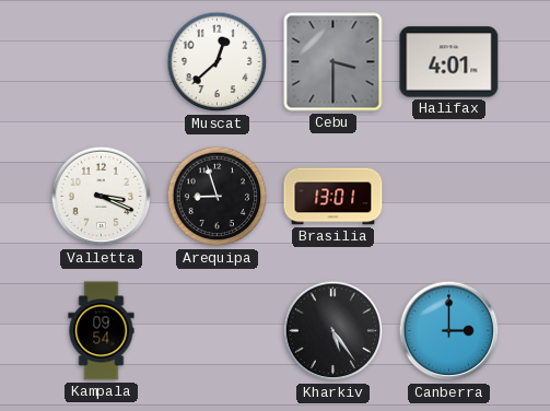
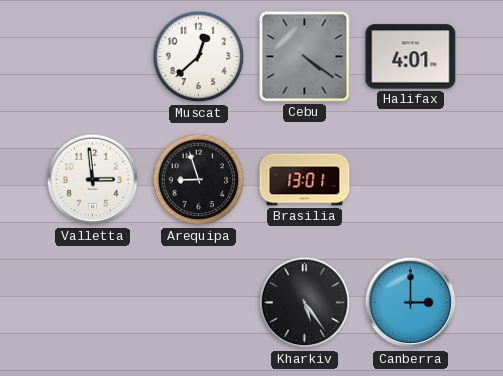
Cebu: 3:30 -> 4:21 (305, 57)
Valletta: 3:19 -> 2:59 (93, 180)
Kampala: 09:54 -> none (102, 331)
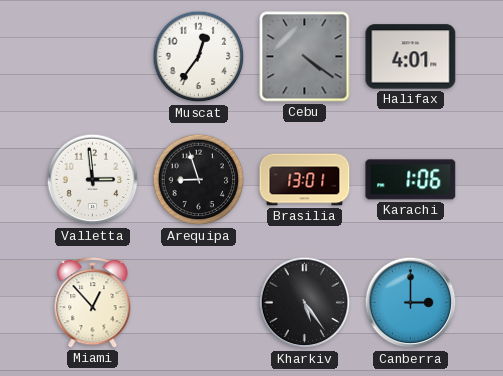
Muscat: 12:38 -> 12:36 (199, 57)
Karachi: none -> 1:06 (411, 180)
Miami: none -> 12:53 (93, 303)
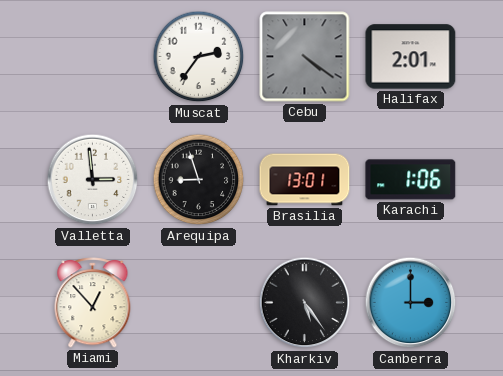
Muscat: 12:36 -> 2:36 (199, 57)
Halifax: 4:01 -> 2:01 (411, 57)
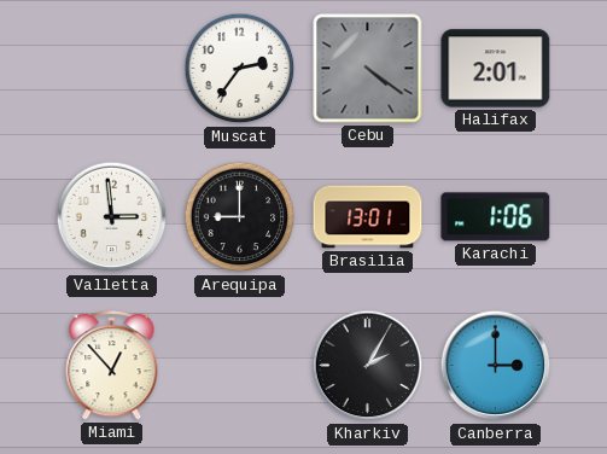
Arequipa: 8:57 -> 9:00 (240, 217)
Kharkiv: 5:24 -> 2:05 (368, 366)
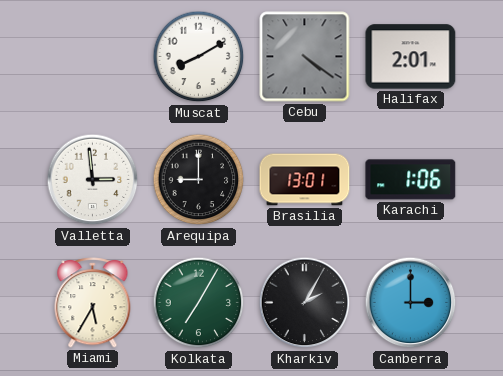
Muscat: 2:36 -> 8:10 (199, 57)
Miami: 12:53 -> 5:35 (93, 303)
Kolkata: none -> 7:05 (199, 303)
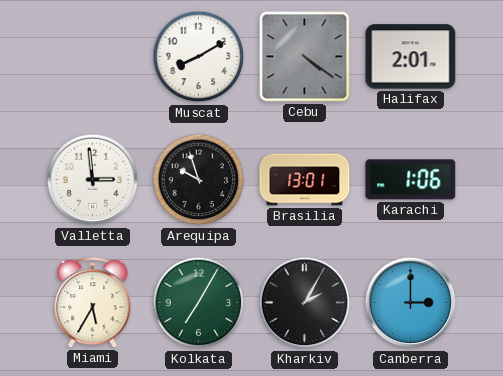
Arequipa: 9:00 -> 9:57 (199, 180)
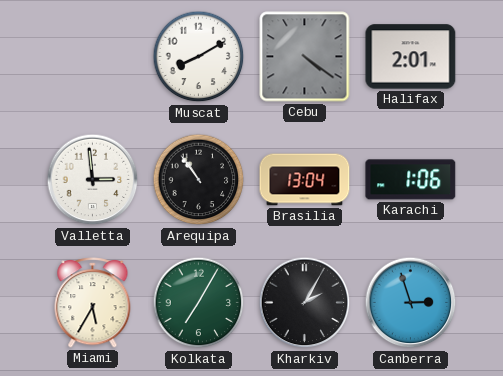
Arequipa: 9:57 -> 10:54 (199, 180)
Brasilia: 13:01 -> 13:04 (305, 180)
Canberra: 3:00 -> 2:57 (411, 303)
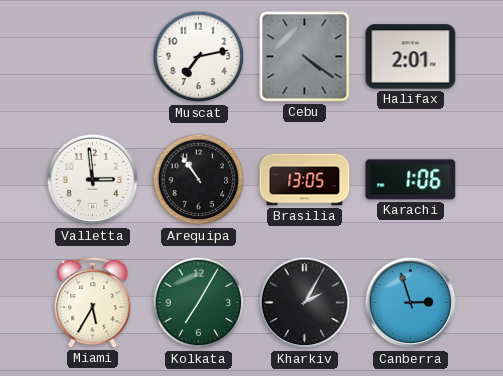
Muscat: 8:10 -> 7:13 (199, 57)
Brasilia: 13:04 -> 13:05 (305, 180)
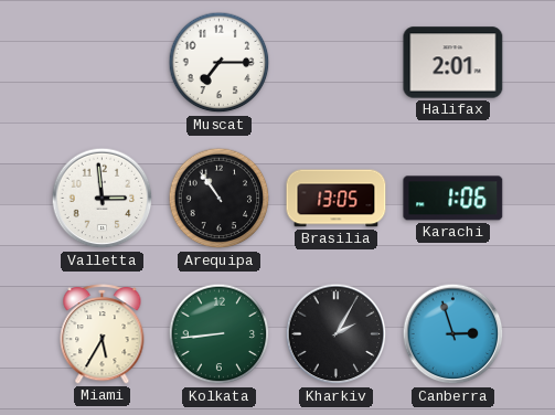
Muscat: 7:13 -> 7:15 (220, 63)
Cebu: 4:21 -> none (305, 57)
Kolkata: 7:05 -> 8:44 (220, 334)
